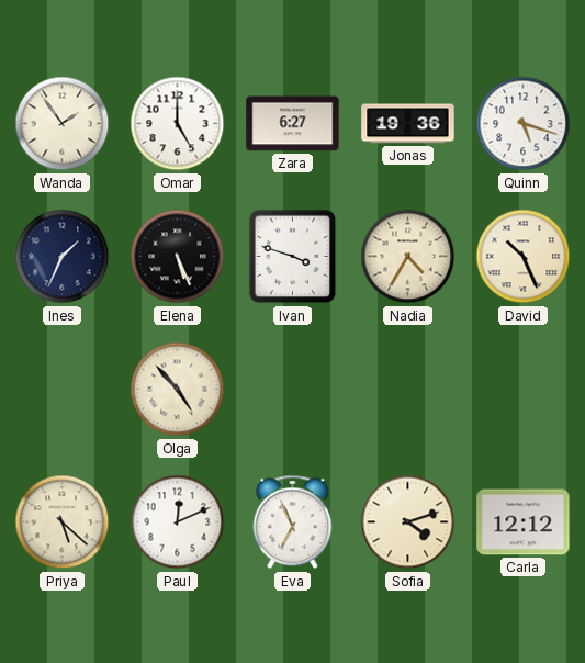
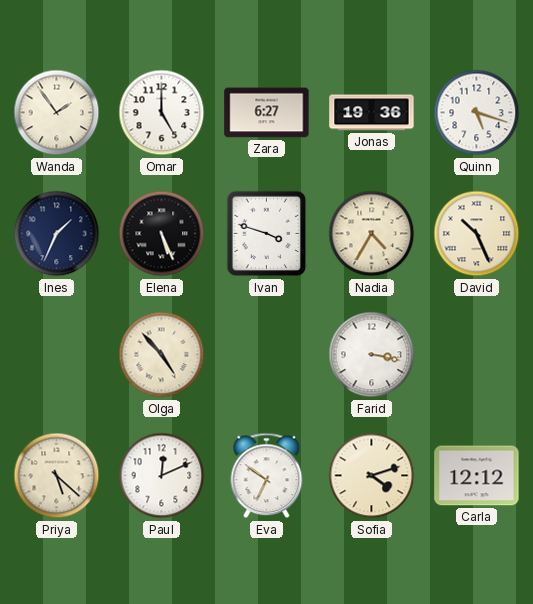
Farid: none -> 3:17 (372, 355)
Eva: 6:56 -> 6:51 (267, 476)
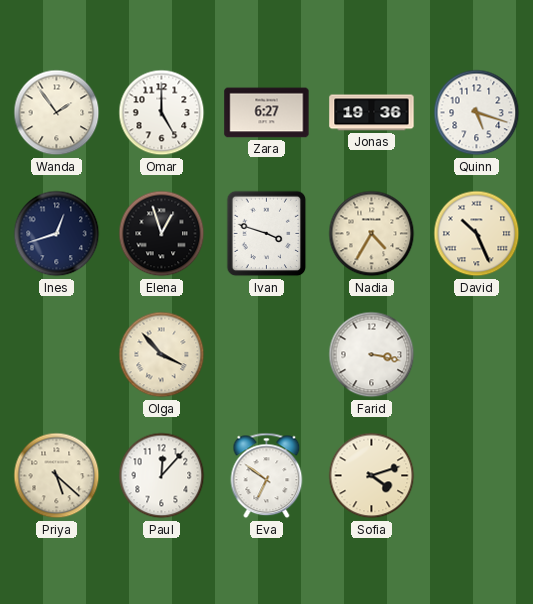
Ines: 1:34 -> 12:42 (57, 234)
Elena: 5:26 -> 12:57 (162, 234)
Olga: 4:53 -> 3:53 (162, 355)
Paul: 12:11 -> 12:07 (162, 476)
Carla: 12:12 -> none (477, 476)
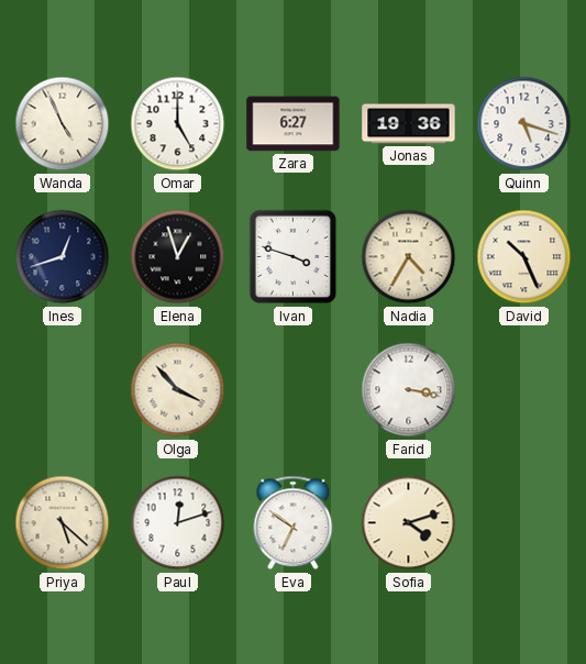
Wanda: 1:54 -> 4:56 (63, 124)
Paul: 12:07 -> 12:12 (178, 523)
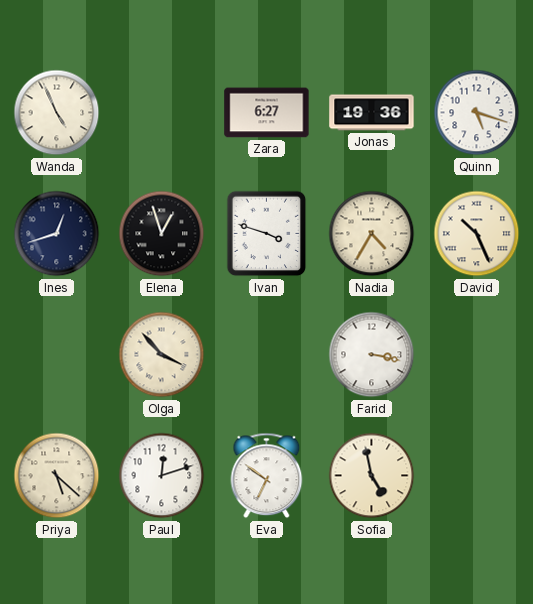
Omar: 5:00 -> none (178, 124)
Sofia: 4:12 -> 4:58 (372, 476)
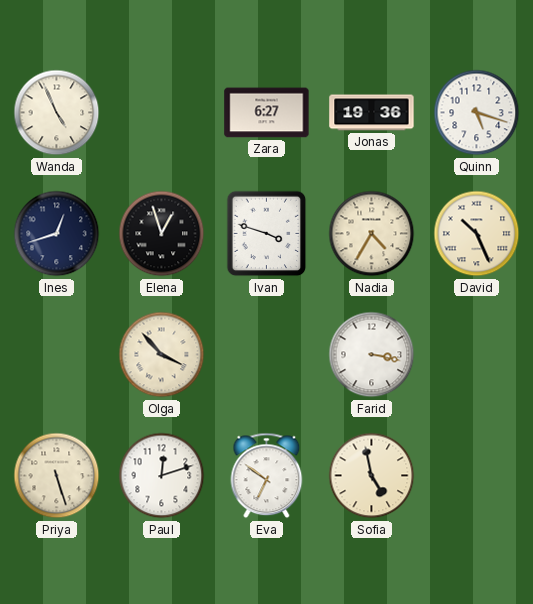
Priya: 5:22 -> 5:27 (57, 476)
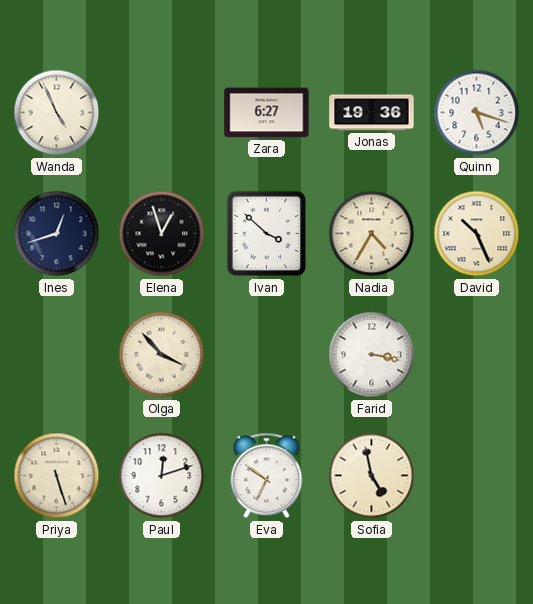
Ivan: 3:48 -> 3:52 (267, 234)
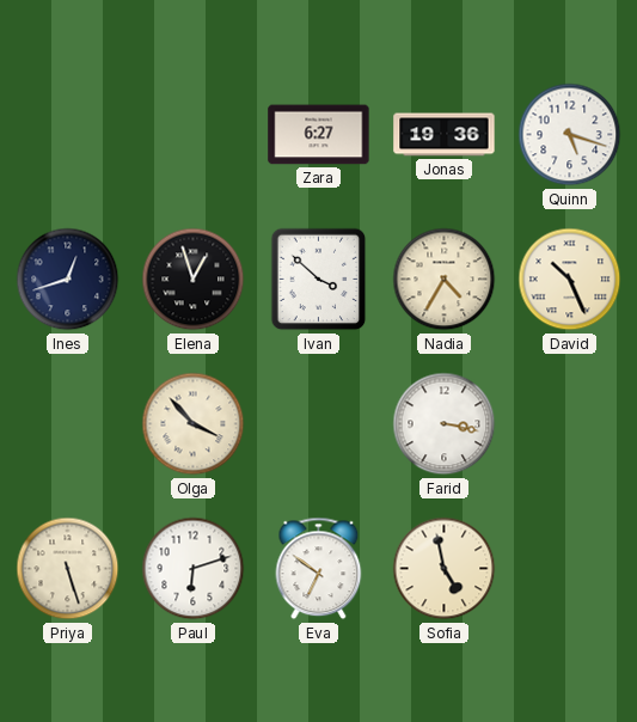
Wanda: 4:56 -> none (57, 113)
Paul: 12:12 -> 6:12 (194, 569)
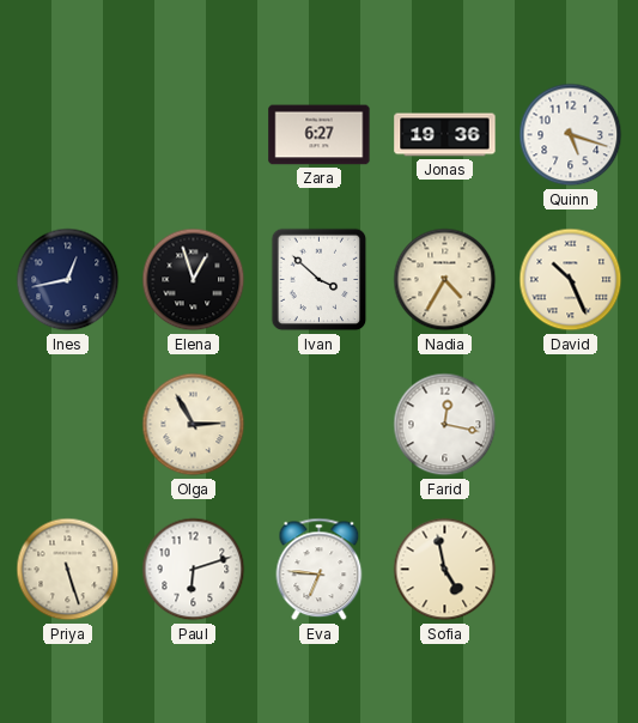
Ines: 12:42 -> 12:43 (68, 280)
Olga: 3:53 -> 2:55 (194, 425)
Farid: 3:17 -> 12:17 (445, 425)
Eva: 6:51 -> 6:46 (320, 570)
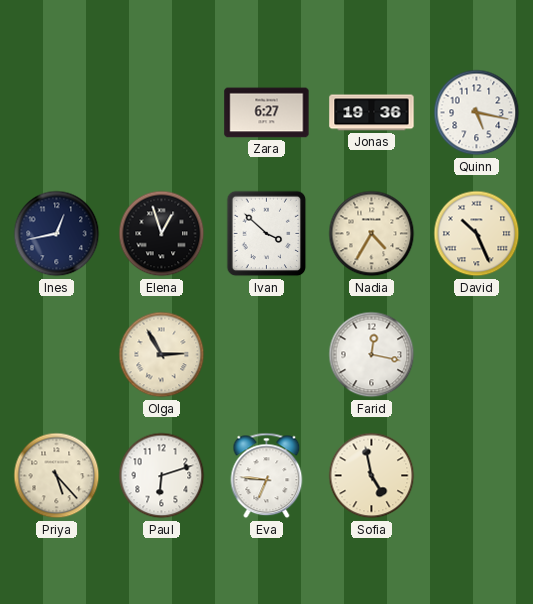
Quinn: 5:18 -> 5:17 (477, 113)
Priya: 5:27 -> 5:23 (57, 476)
